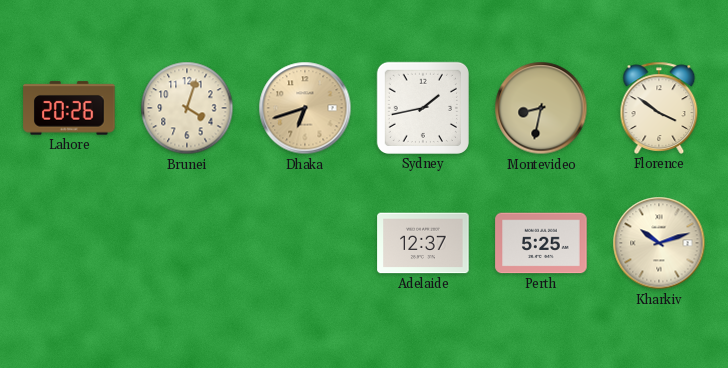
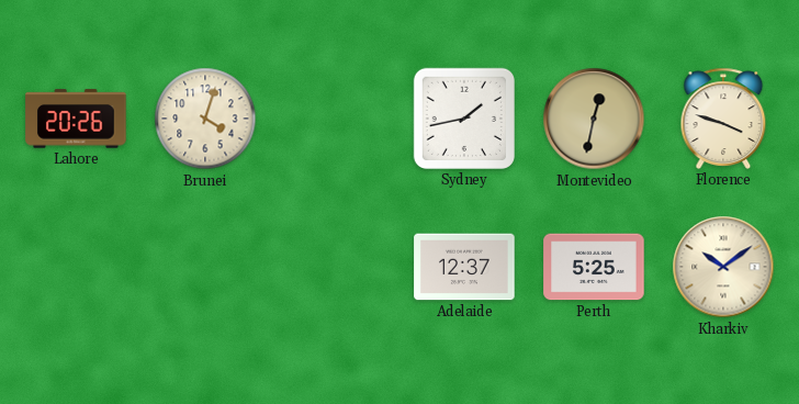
Dhaka: 6:42 -> none (305, 108)
Montevideo: 8:32 -> 12:32 (594, 119)
Florence: 3:51 -> 3:48 (723, 119)
Kharkiv: 10:12 -> 10:09 (723, 267)
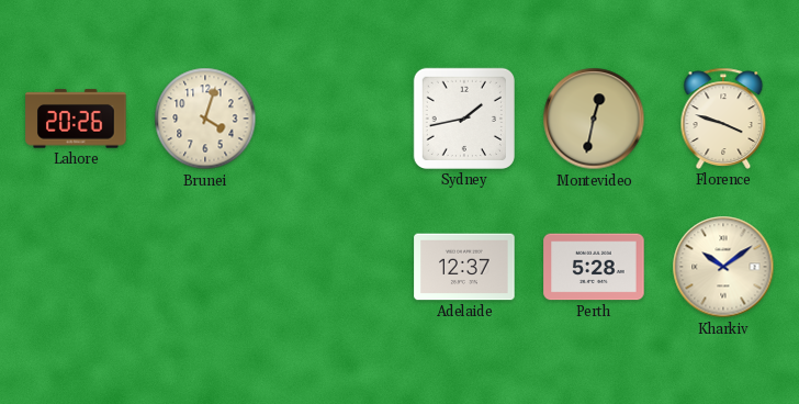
Perth: 5:25 -> 5:28 (594, 267)
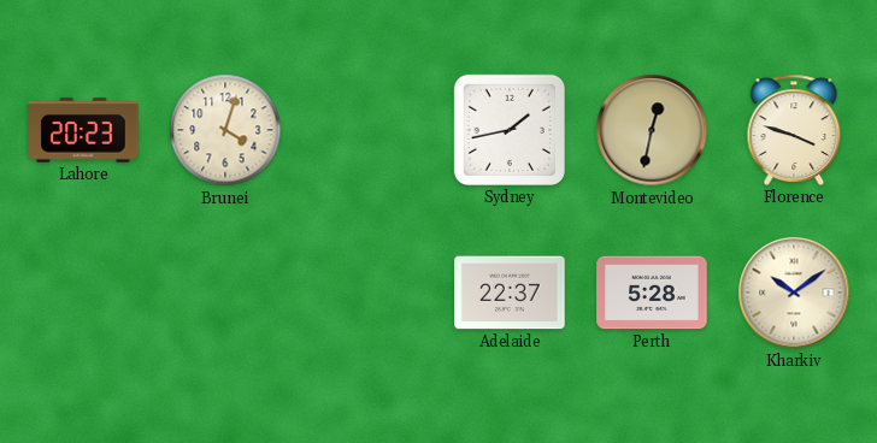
Lahore: 20:26 -> 20:23 (83, 130)
Adelaide: 12:37 -> 22:37 (510, 293)
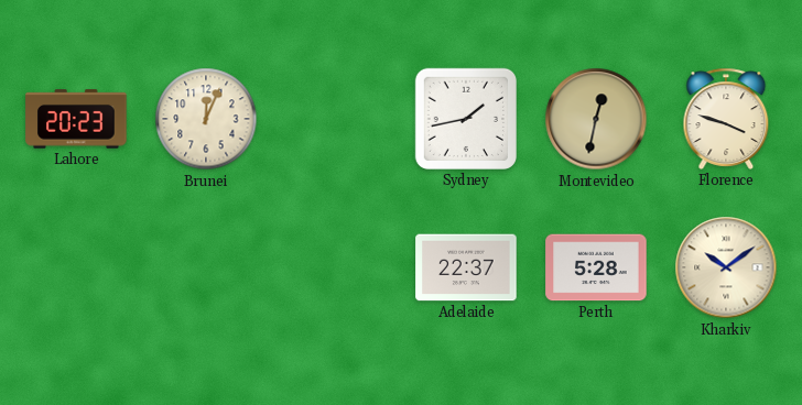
Brunei: 4:03 -> 12:04 (206, 119)
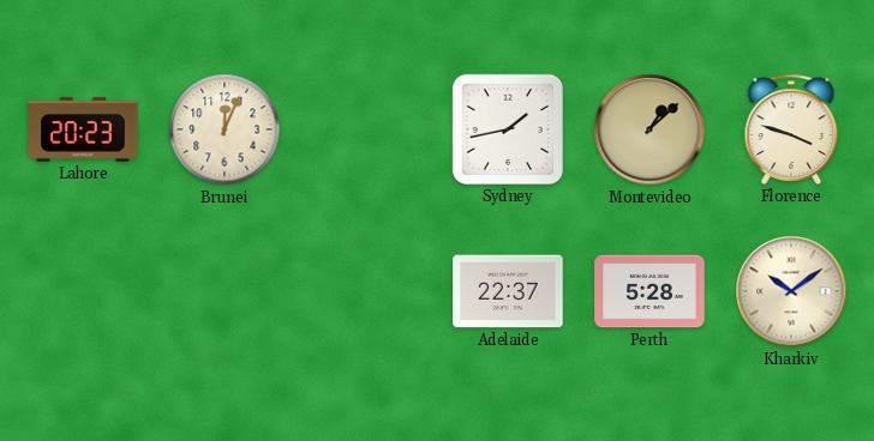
Montevideo: 12:32 -> 1:08 (649, 129)
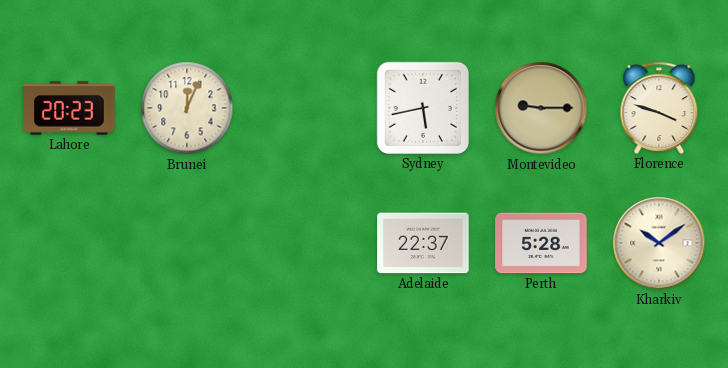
Sydney: 1:43 -> 5:43 (423, 108)
Montevideo: 1:08 -> 9:15 (541, 108)
